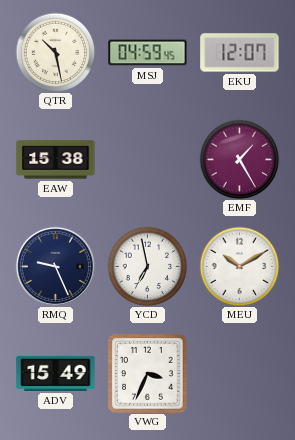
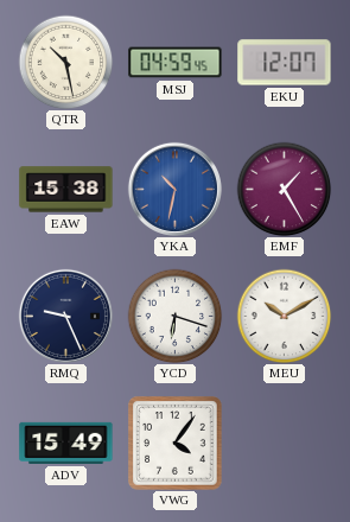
YKA: none -> 10:32 (174, 189)
YCD: 6:58 -> 6:18 (174, 316)
VWG: 3:34 -> 4:06 (176, 444)
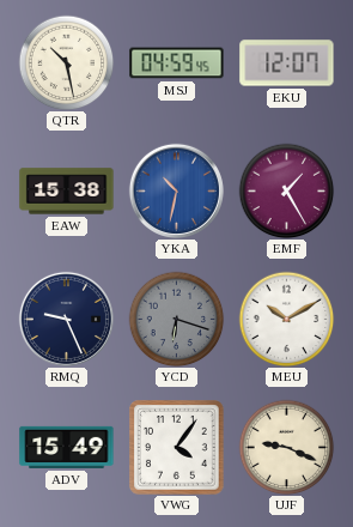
YCD dial: white -> grey (176, 319)
UJF: none -> 9:19 (286, 447)
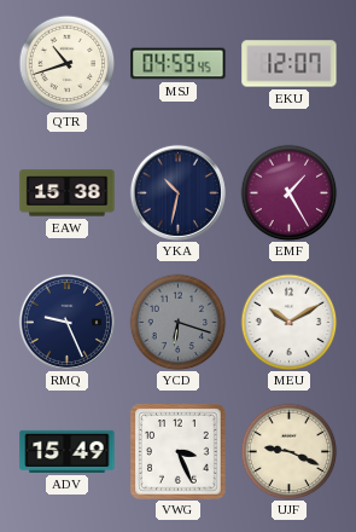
QTR: 10:28 -> 10:42 (66, 63)
YKA dial: blue -> navy (177, 192)
VWG: 4:06 -> 3:26 (179, 452)
